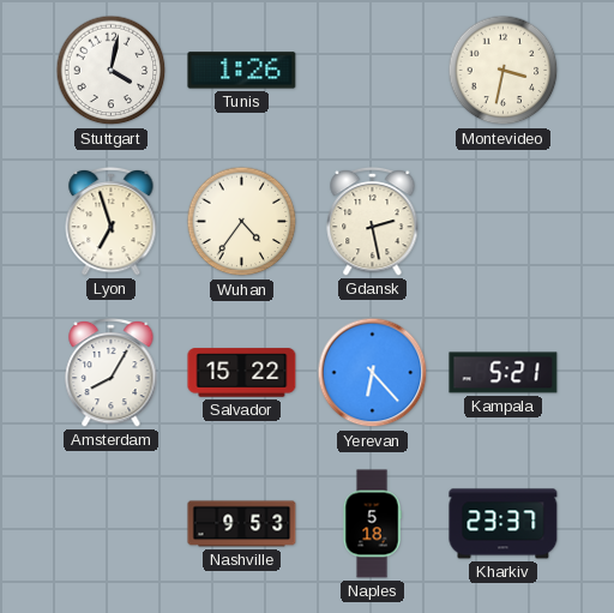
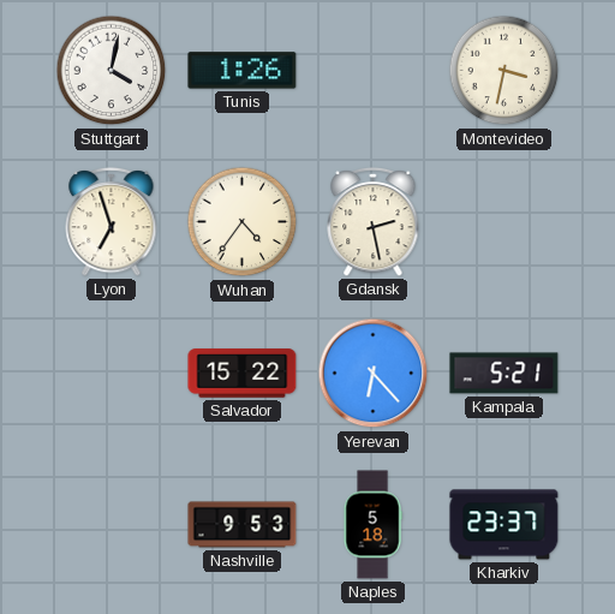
Amsterdam: 8:05 -> none (112, 372)
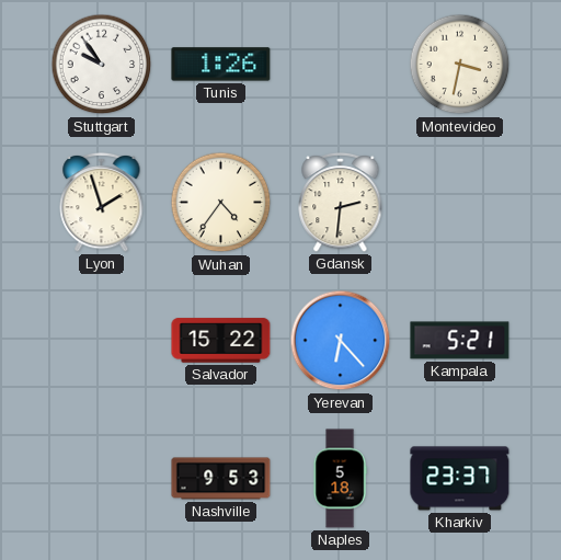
Stuttgart: 4:02 -> 9:54 (102, 65)
Lyon: 6:57 -> 1:57 (102, 202)
Gdansk: 2:28 -> 2:31 (341, 202)
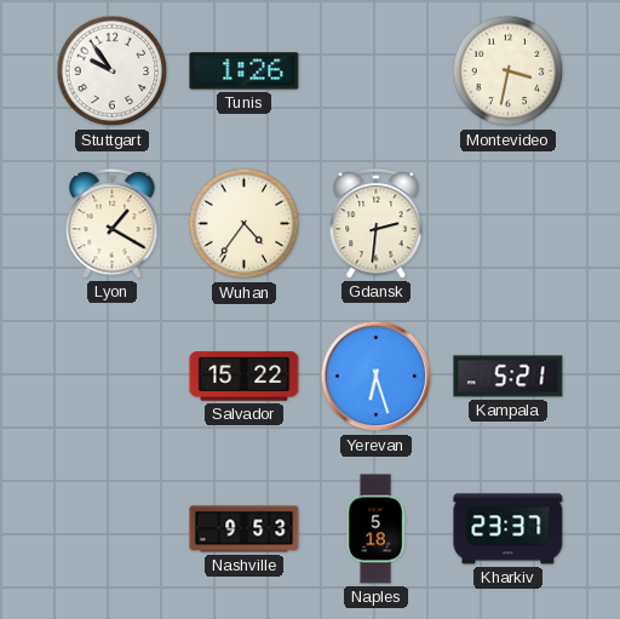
Lyon: 1:57 -> 1:20 (113, 223)
Yerevan: 6:23 -> 6:27 (377, 377)
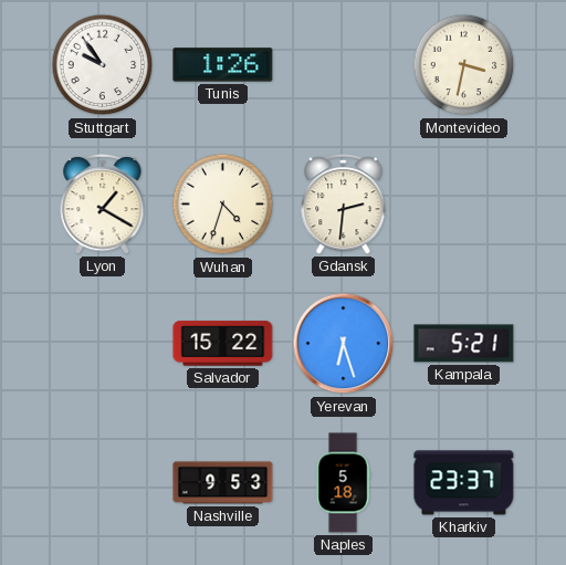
Wuhan: 4:36 -> 4:33 (223, 205)
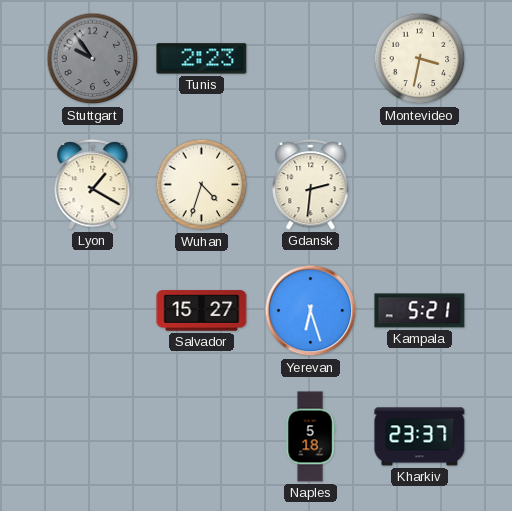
Stuttgart dial: white -> grey (93, 59)
Tunis: 1:26 -> 2:23 (202, 59)
Salvador: 15:22 -> 15:27 (202, 311)
Nashville: 9:53 -> none (223, 483)
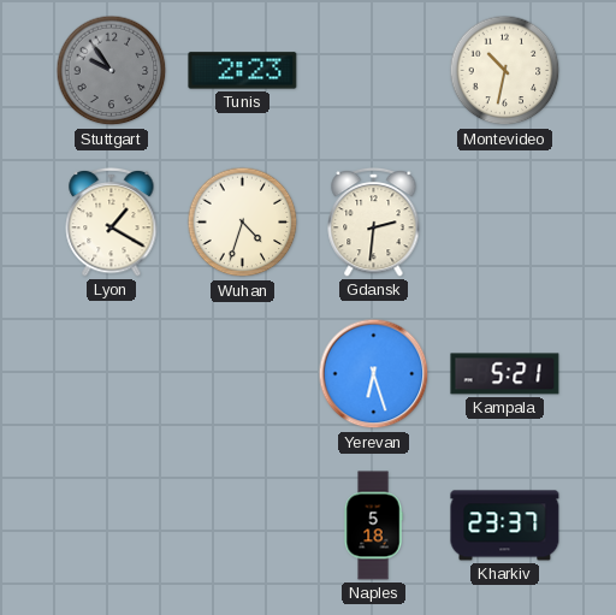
Montevideo: 3:32 -> 10:32 (505, 71)
Salvador: 15:27 -> none (202, 311)
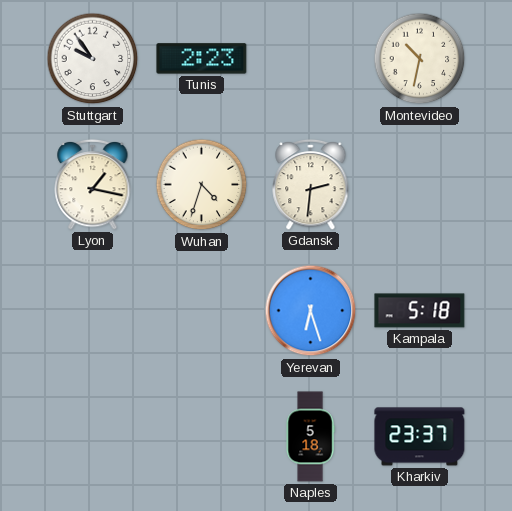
Stuttgart dial: grey -> white (93, 59)
Lyon: 1:20 -> 1:17 (93, 184)
Kampala: 5:21 -> 5:18 (420, 311)
